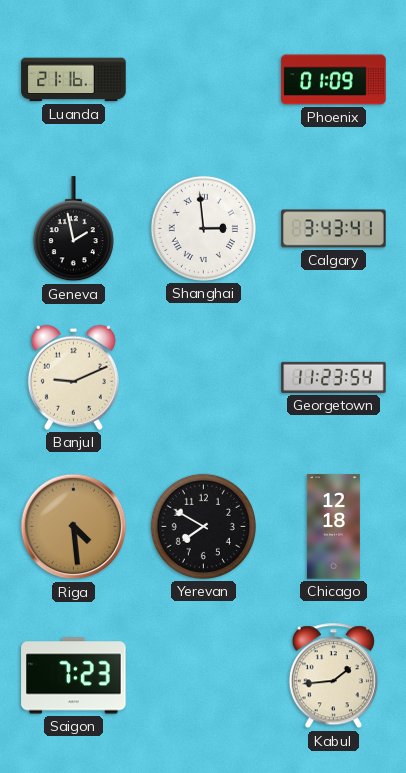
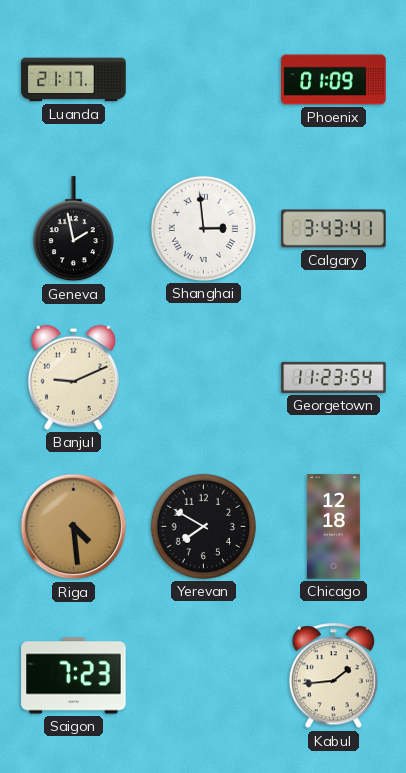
Luanda: 21:16 -> 21:17 (74, 80)
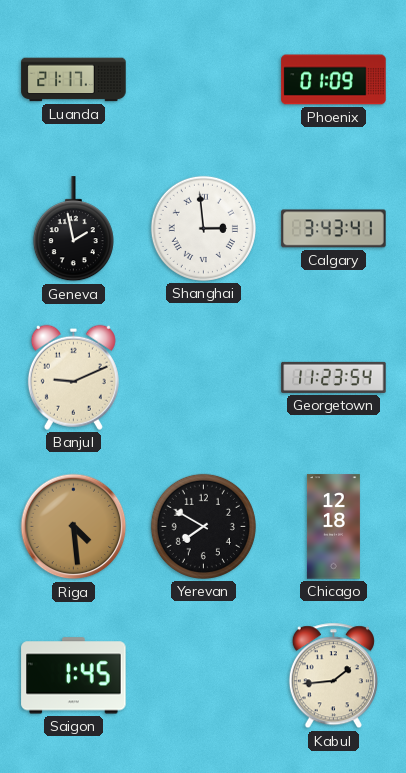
Saigon: 7:23 -> 1:45 (74, 676)
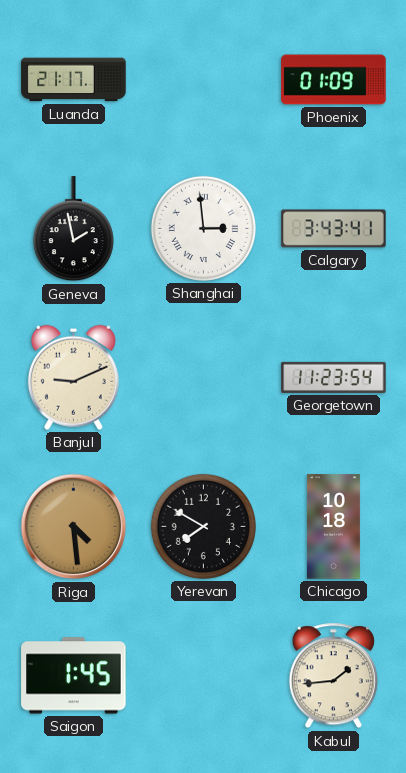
Chicago: 12:18 -> 10:18 (333, 527)
